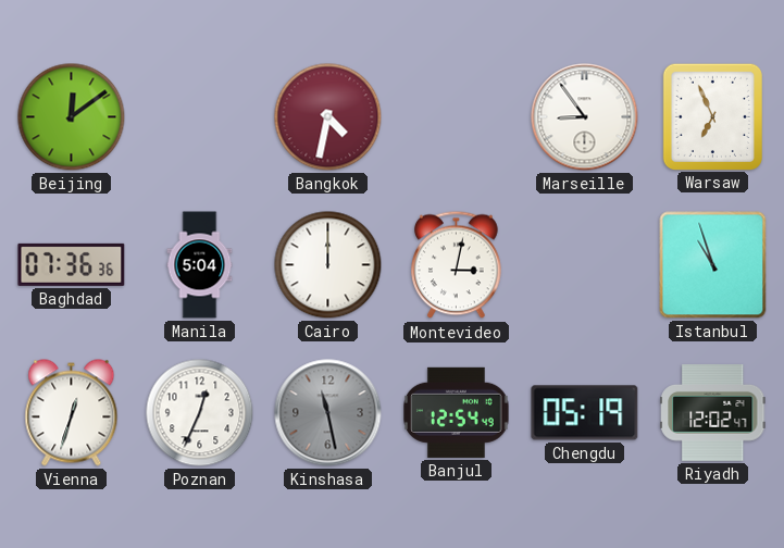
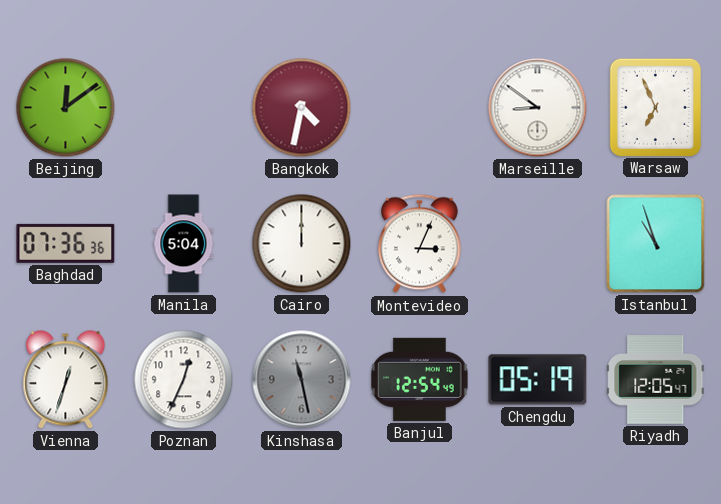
Marseille: 8:54 -> 8:51 (538, 108)
Montevideo: 3:02 -> 3:04 (420, 244)
Riyadh: 12:02 -> 12:05 (656, 380)
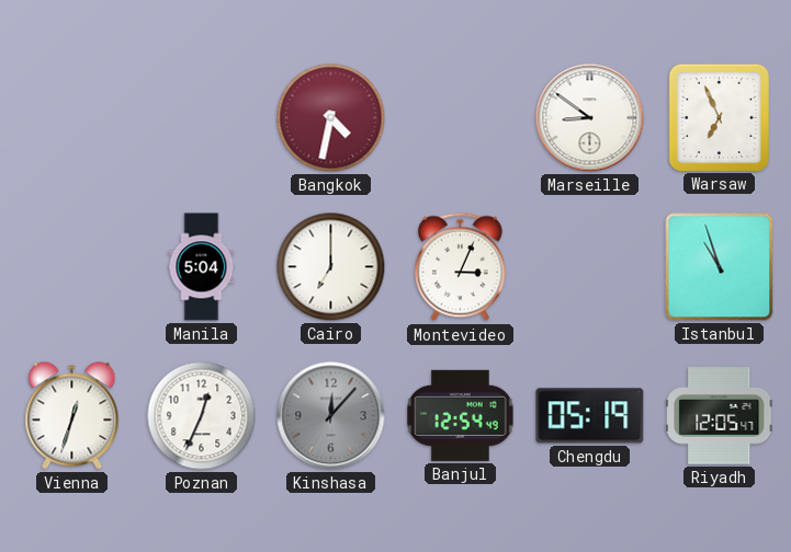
Beijing: 12:09 -> none (66, 108)
Baghdad: 07:36 -> none (66, 243)
Cairo: 12:00 -> 7:00 (331, 267)
Kinshasa: 11:28 -> 12:07 (331, 416)
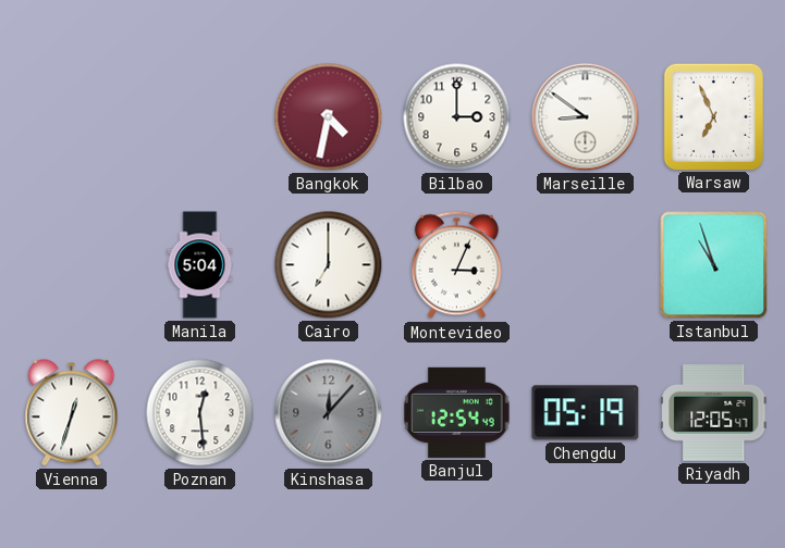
Bilbao: none -> 3:00 (457, 117)
Poznan: 12:34 -> 12:29 (200, 413)
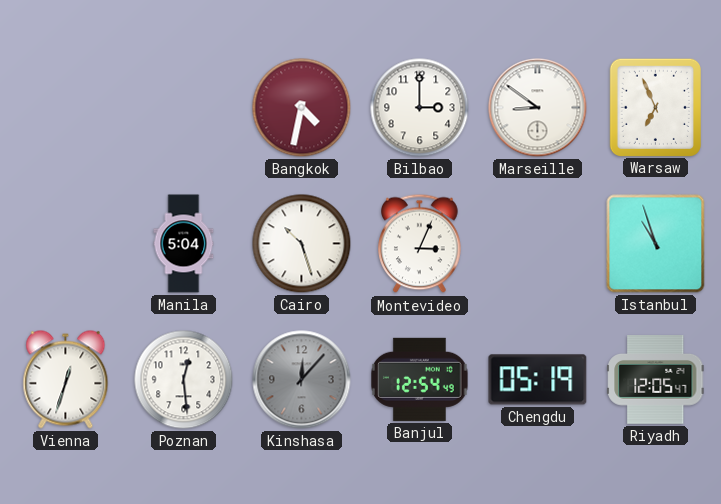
Cairo: 7:00 -> 10:27 (302, 244)
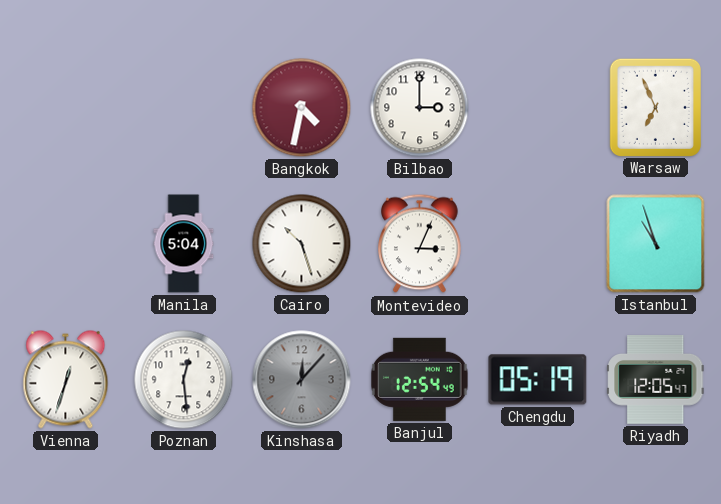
Marseille: 8:51 -> none (538, 108)
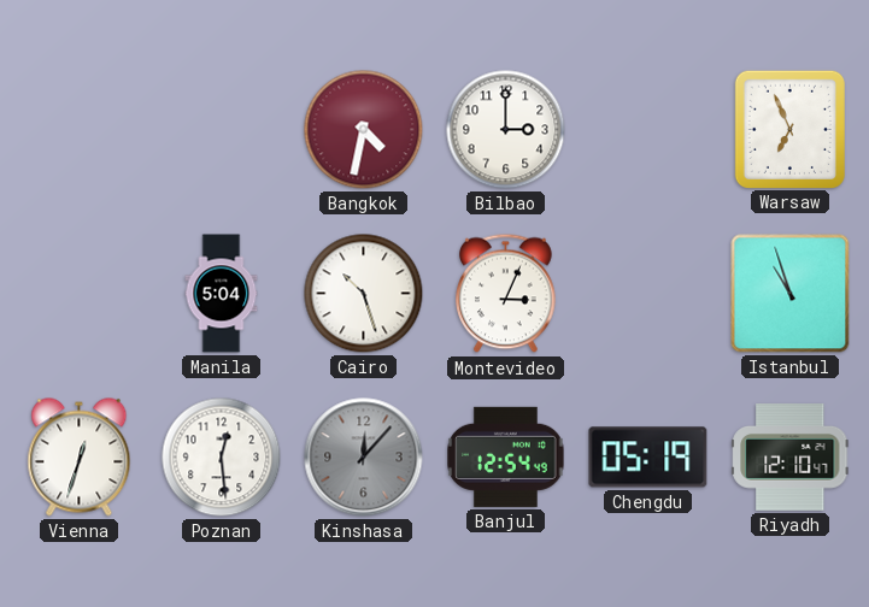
Riyadh: 12:05 -> 12:10 (791, 458)
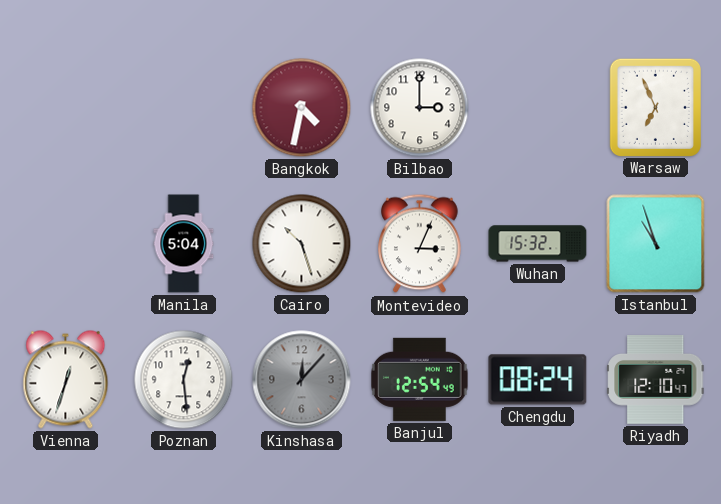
Wuhan: none -> 15:32 (538, 244)
Chengdu: 05:19 -> 08:24 (538, 380)
